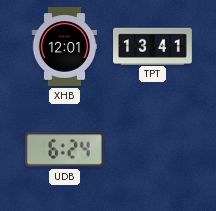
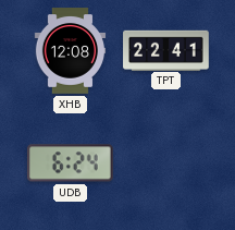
XHB: 12:01 -> 12:08 (71, 51)
TPT: 13:41 -> 22:41 (166, 50)
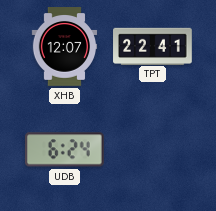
XHB: 12:08 -> 12:07 (65, 47)
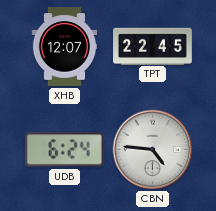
TPT: 22:41 -> 22:45 (153, 46)
CBN: none -> 4:46 (153, 150)
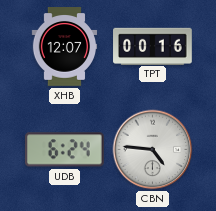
TPT: 22:45 -> 00:16 (153, 46)
